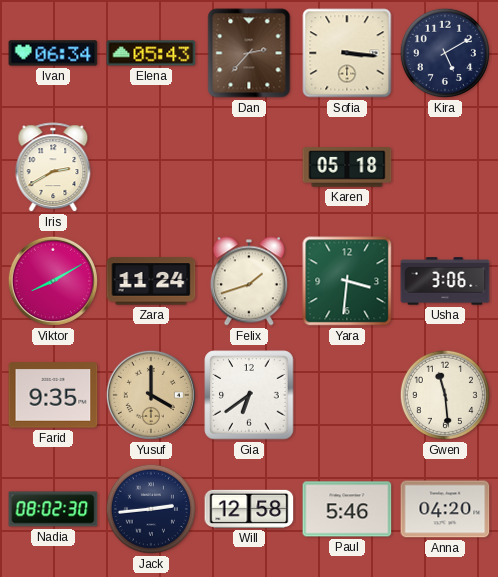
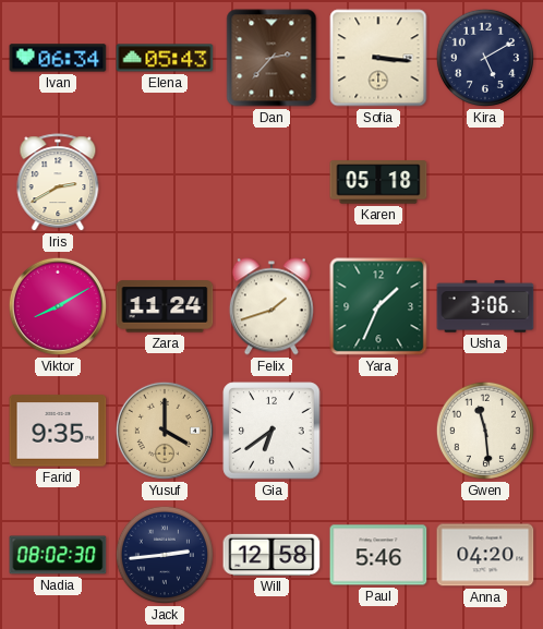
Yara: 3:31 -> 1:34 (378, 306)
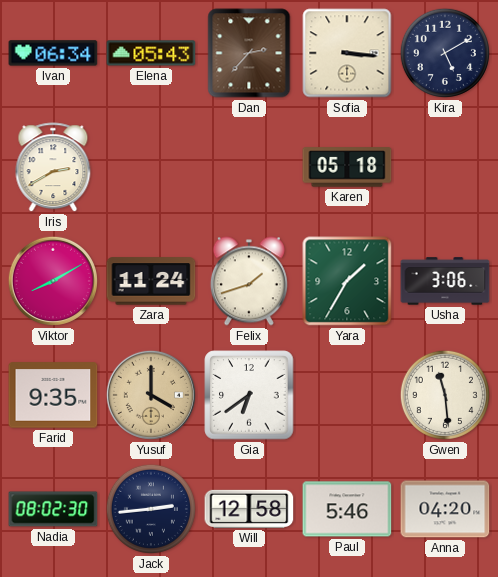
Yara: 1:34 -> 1:35 (347, 281)
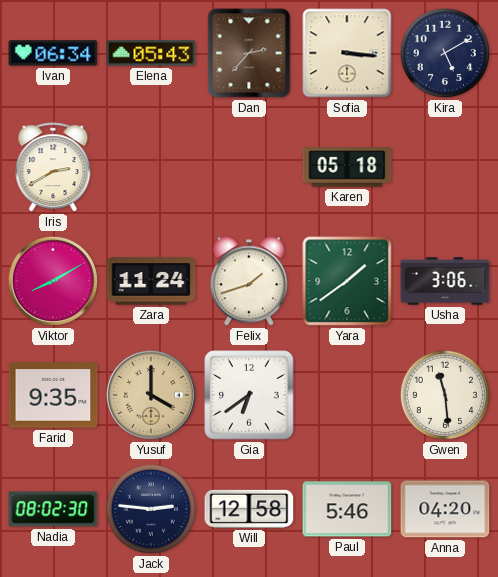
Yara: 1:35 -> 1:39 (347, 281)
Jack: 2:44 -> 2:46 (151, 509)
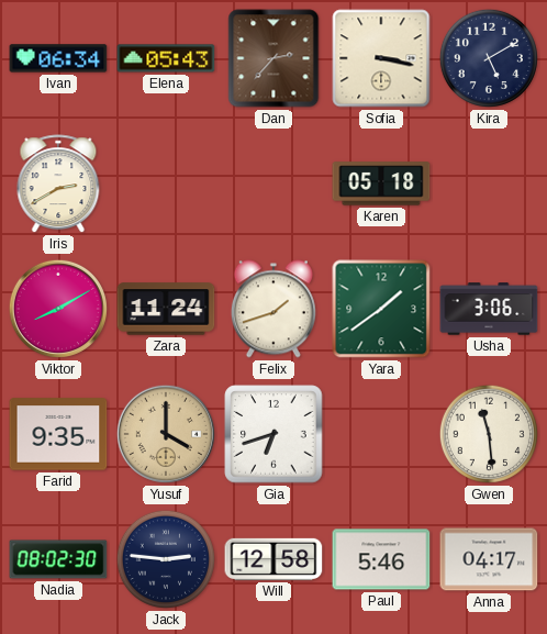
Sofia: 3:16 -> 3:17 (381, 58)
Gia: 6:39 -> 6:42 (273, 434)
Anna: 04:20 -> 04:17 (489, 559)
